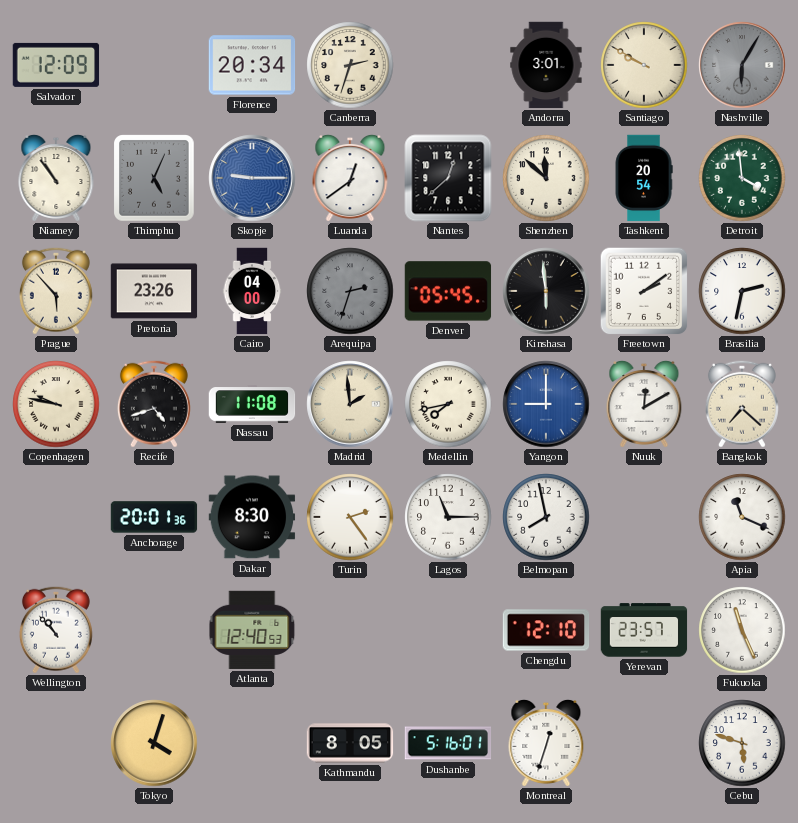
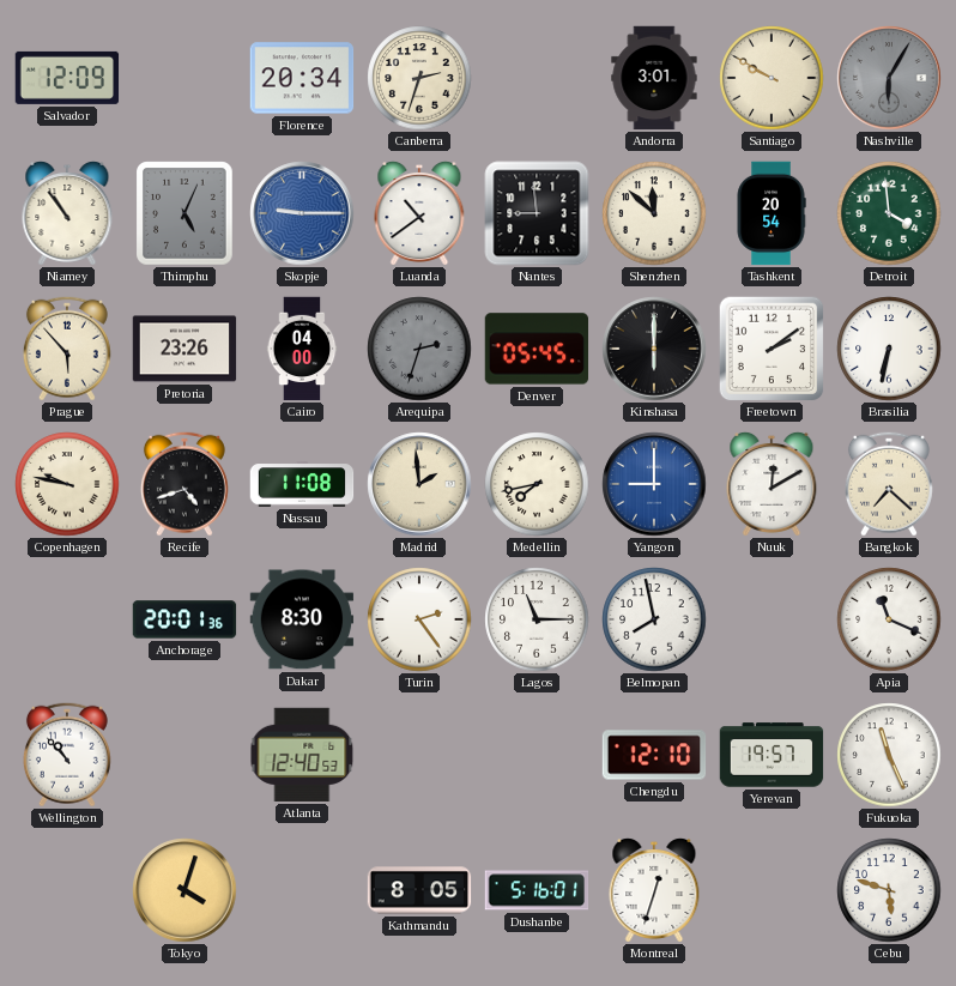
Luanda: 12:39 -> 10:39 (419, 213)
Nantes: 12:38 -> 8:59 (537, 213)
Kinshasa: 5:59 -> 6:00 (654, 349)
Brasilia: 2:32 -> 6:32 (889, 349)
Yerevan: 23:57 -> 19:57 (772, 755)
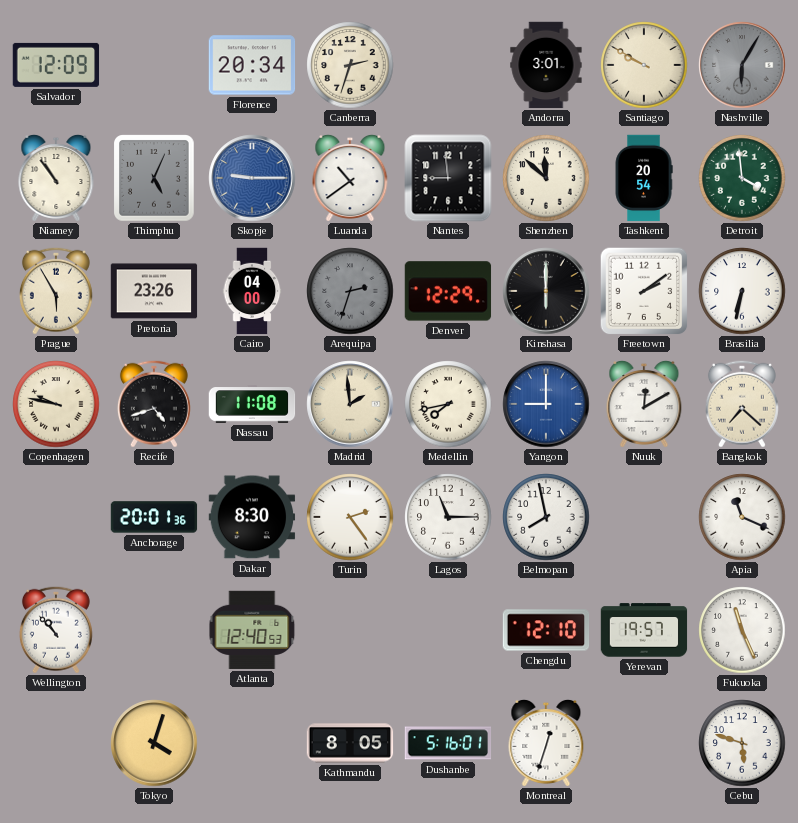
Prague: 5:53 -> 5:55 (56, 291)
Denver: 05:45 -> 12:29 (448, 291)
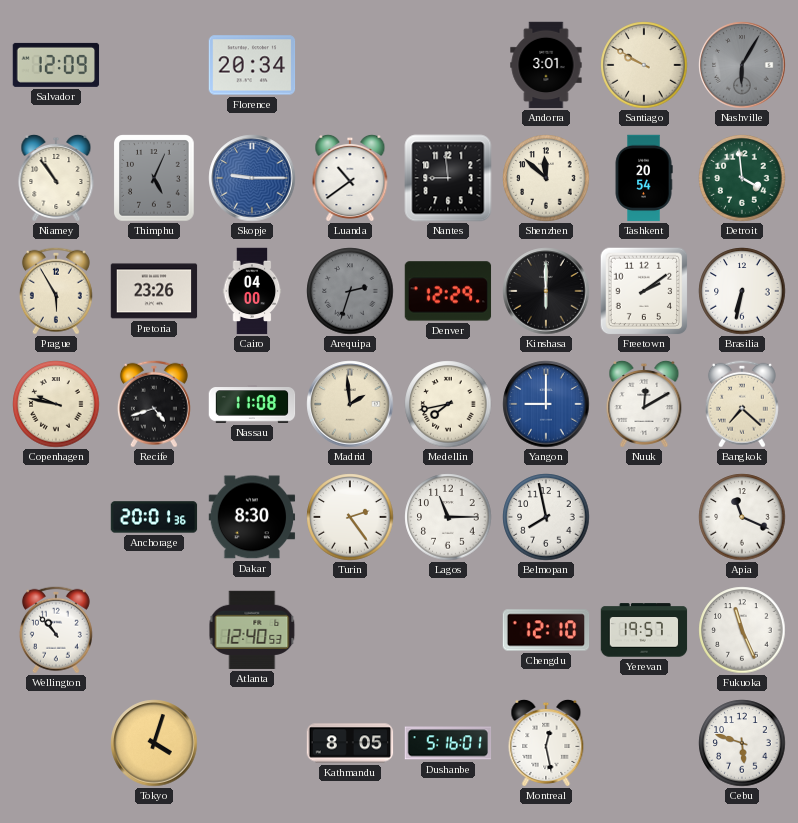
Canberra: 2:33 -> none (350, 65)
Montreal: 12:33 -> 12:28 (546, 743)
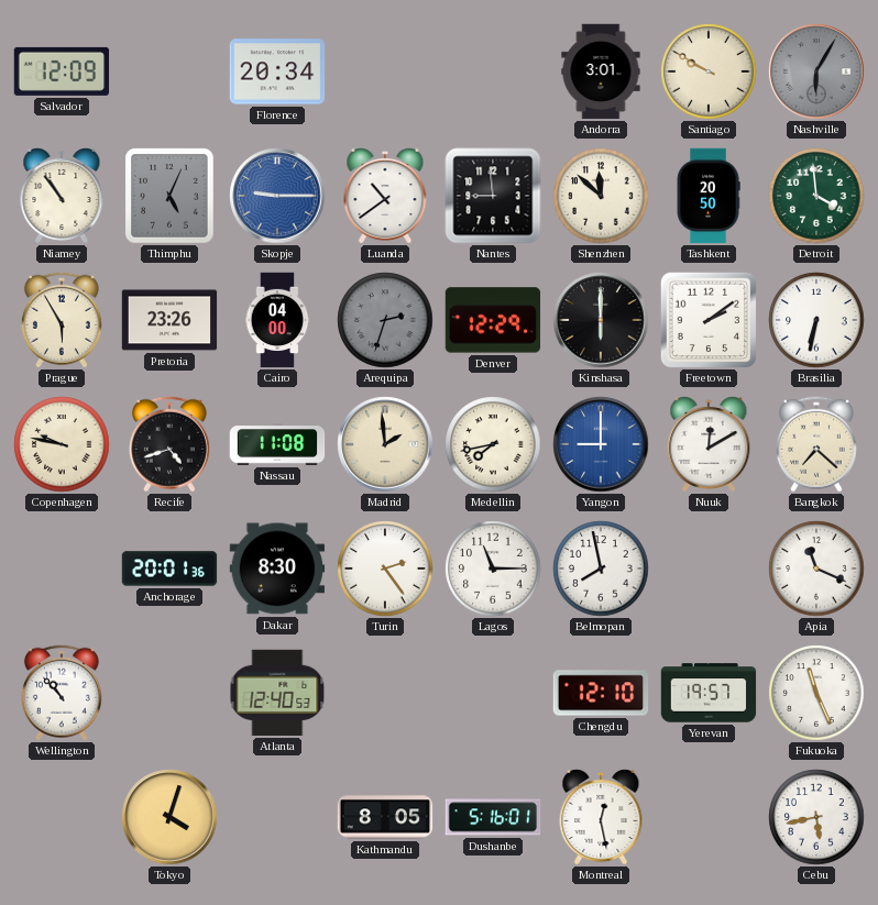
Tashkent: 20:54 -> 20:50 (709, 196)
Cebu: 5:48 -> 5:43 (816, 817)
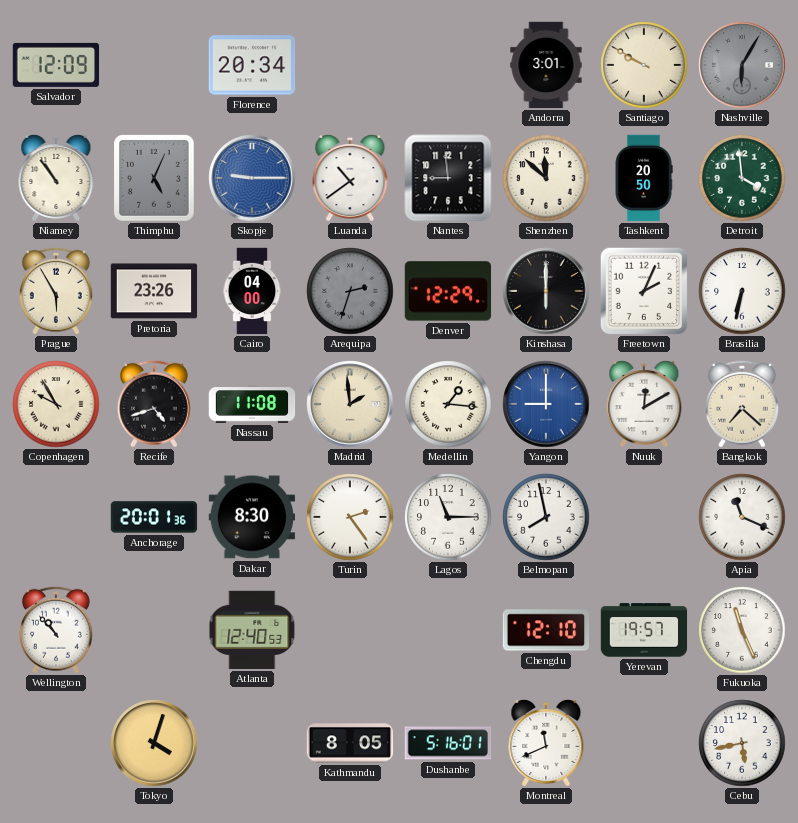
Freetown: 2:09 -> 2:04 (644, 291)
Copenhagen: 9:47 -> 9:55 (56, 404)
Medellin: 7:43 -> 1:16 (448, 404)
Montreal: 12:28 -> 11:41 (546, 743)
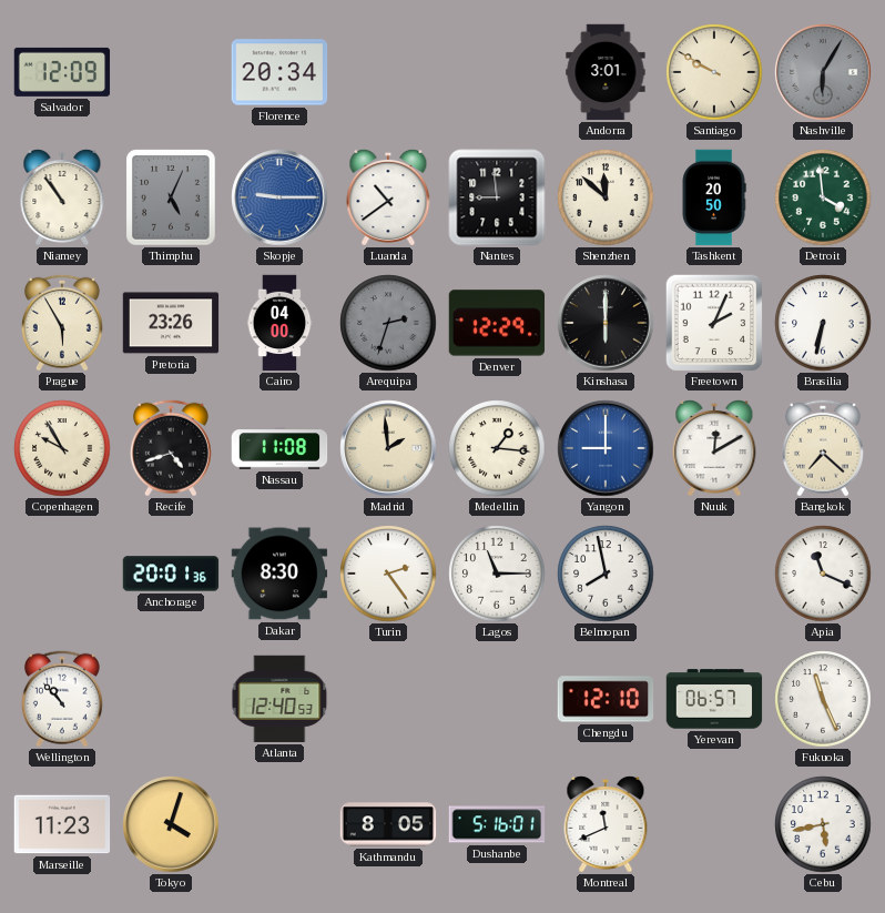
Yerevan: 19:57 -> 06:57 (714, 699)
Marseille: none -> 11:23 (62, 824)
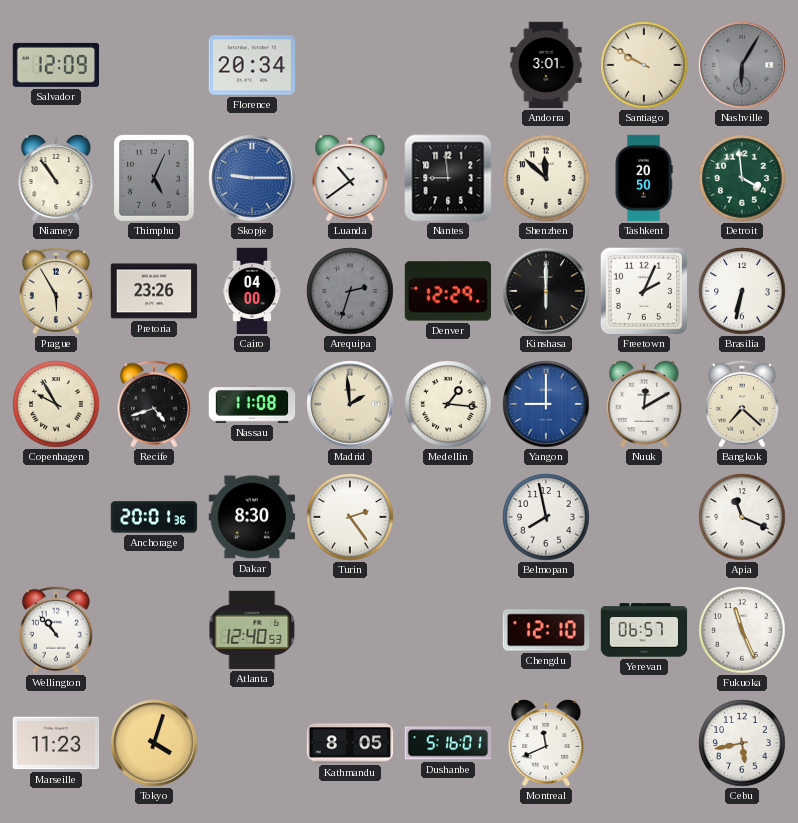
Lagos: 11:15 -> none (497, 574)
